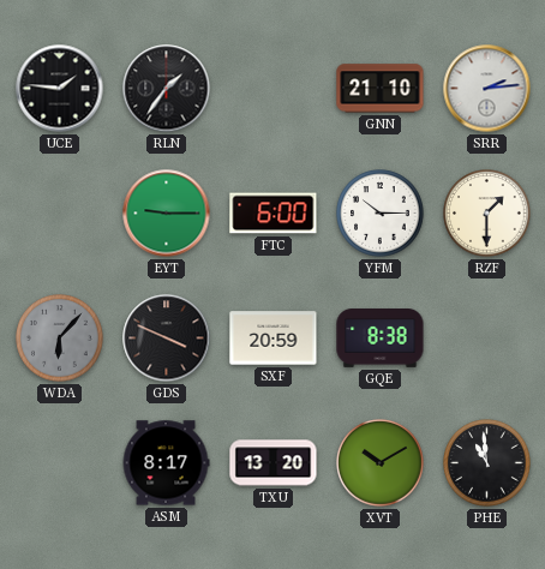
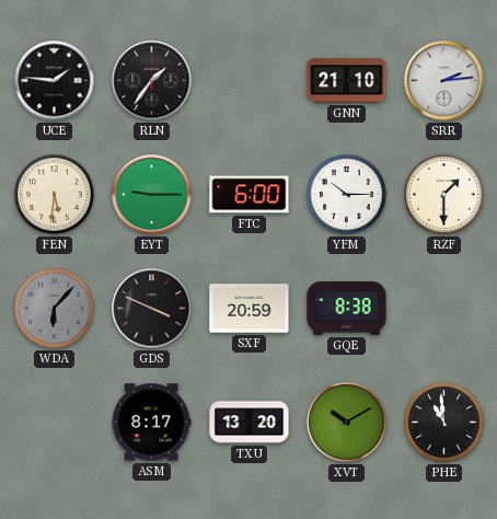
FEN: none -> 5:31 (55, 195)
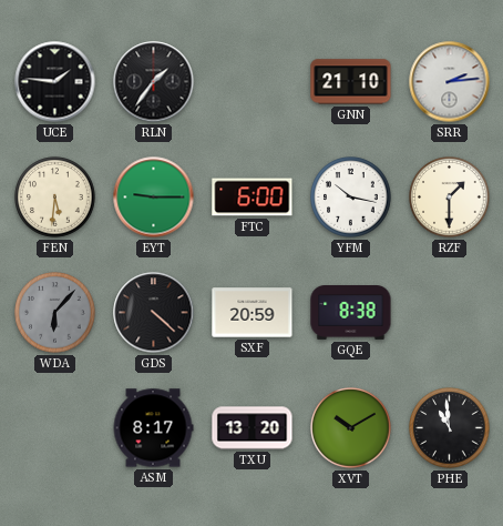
YFM: 10:15 -> 10:17 (351, 198)
GDS: 3:49 -> 4:22 (154, 313)
